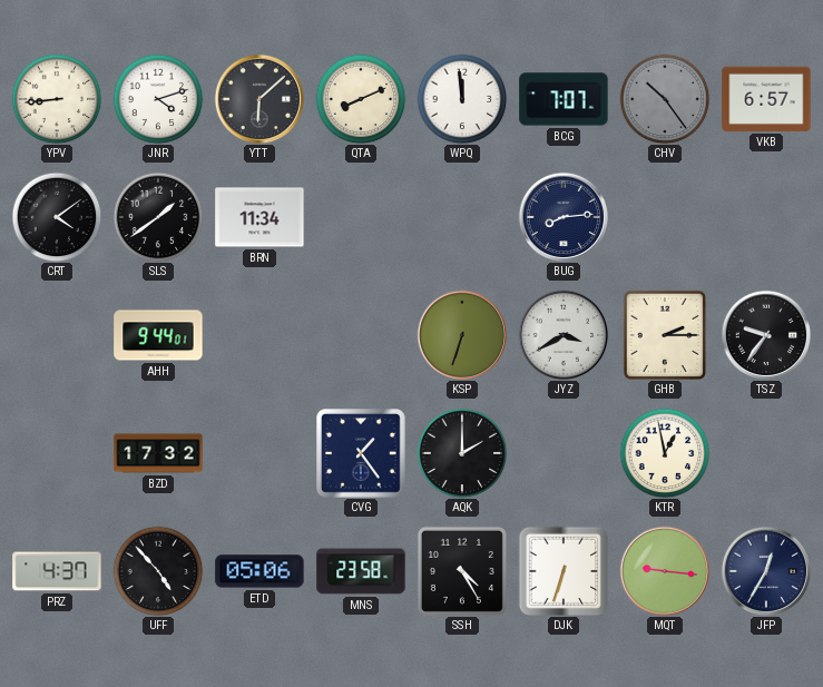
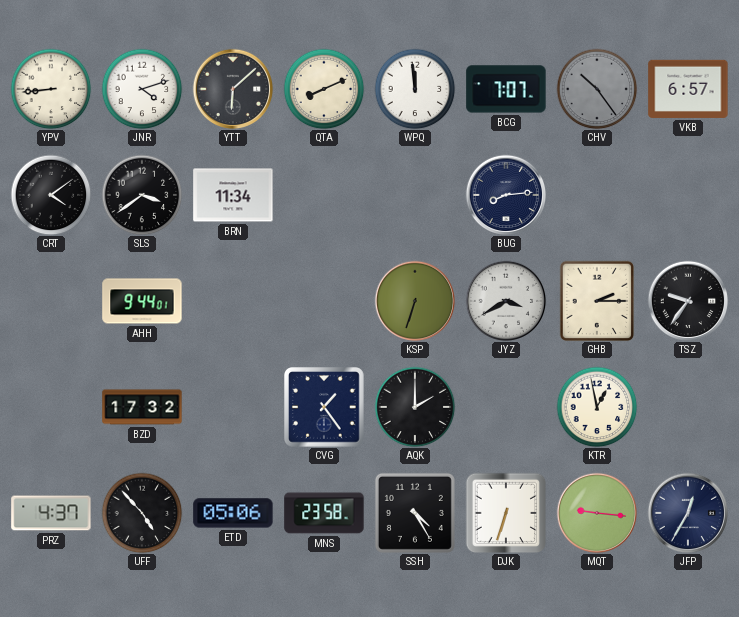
SLS: 1:39 -> 3:39 (142, 195)
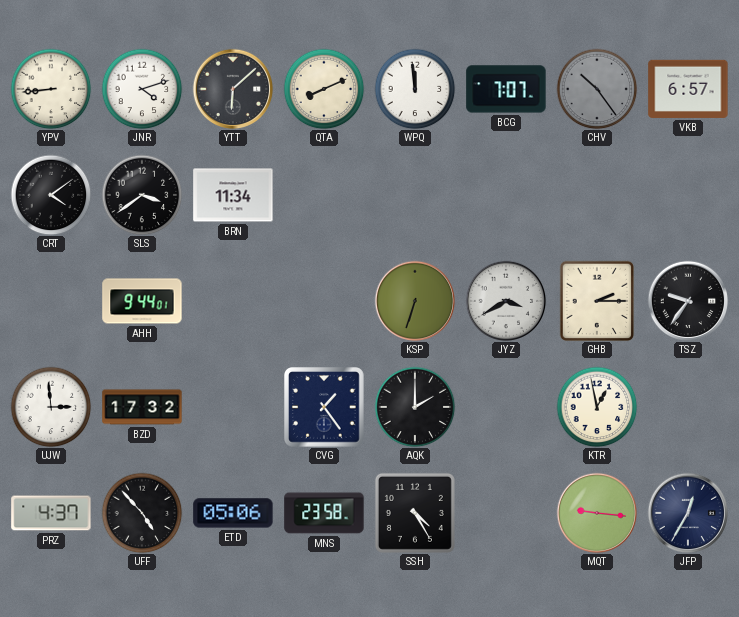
BUG: 8:14 -> none (506, 195)
UJW: none -> 2:59 (51, 407)
DJK: 6:33 -> none (506, 513)
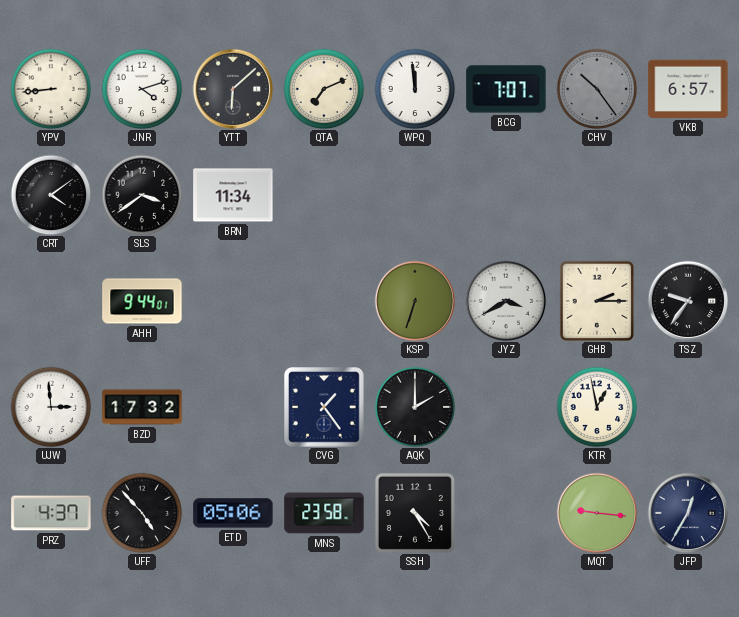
QTA: 8:11 -> 7:11 (324, 89)
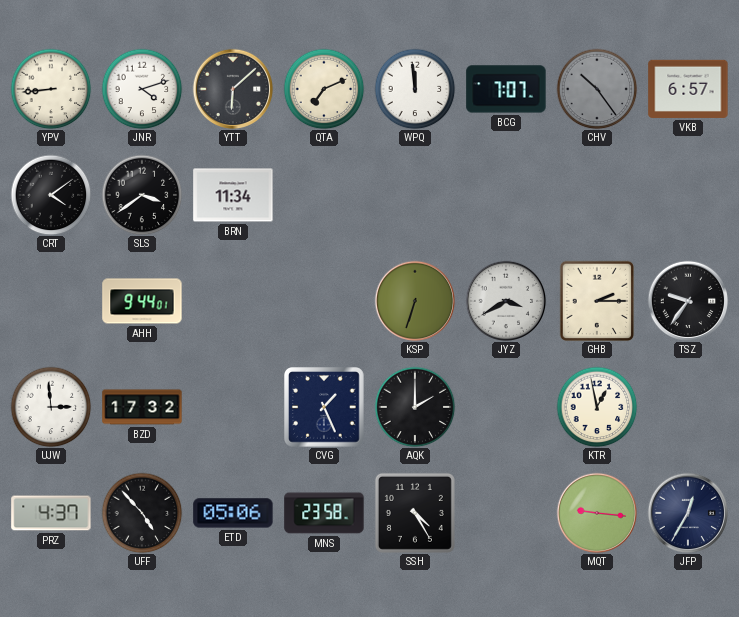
CVG: 1:24 -> 1:26 (324, 407)
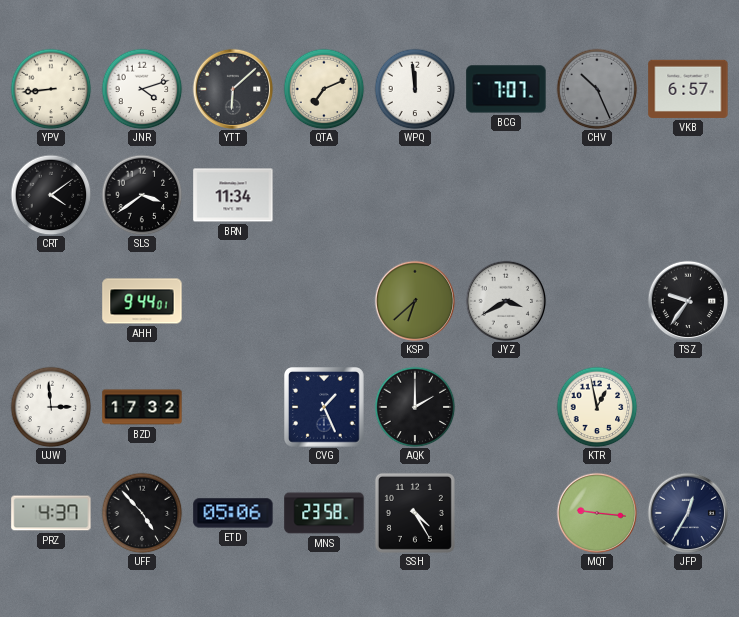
CHV: 10:24 -> 10:26 (597, 89)
KSP: 6:33 -> 6:38 (415, 301)
GHB: 2:15 -> none (597, 301)
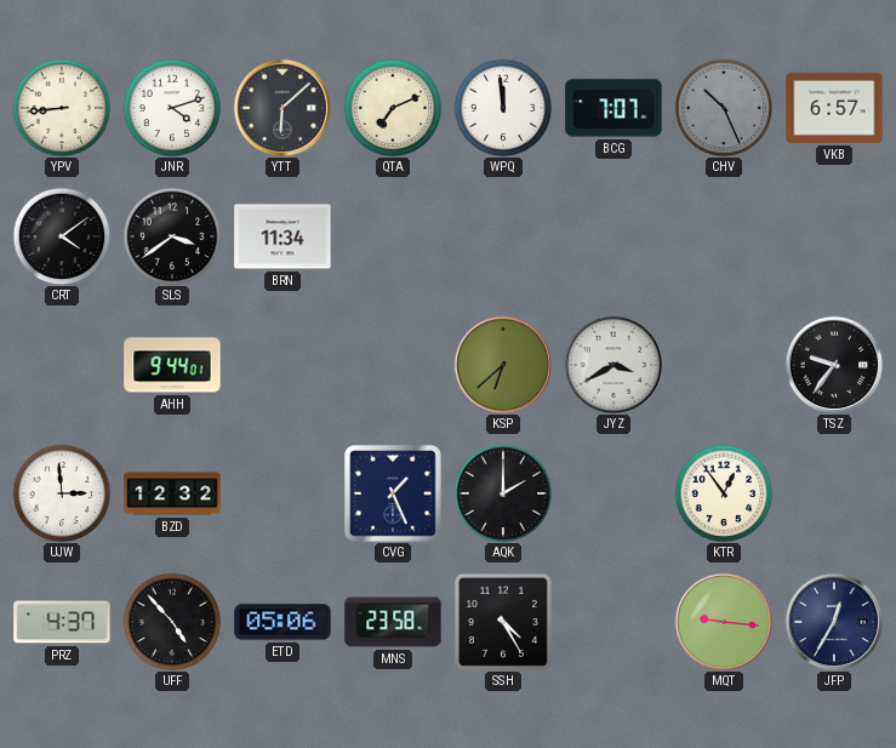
BZD: 17:32 -> 12:32 (172, 493)
KTR: 12:58 -> 12:54 (724, 493)
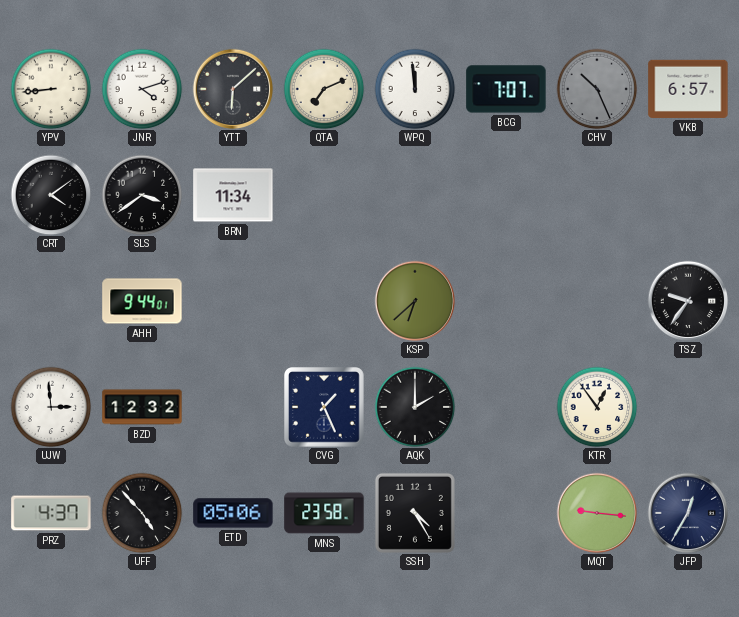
JYZ: 3:40 -> none (613, 365)
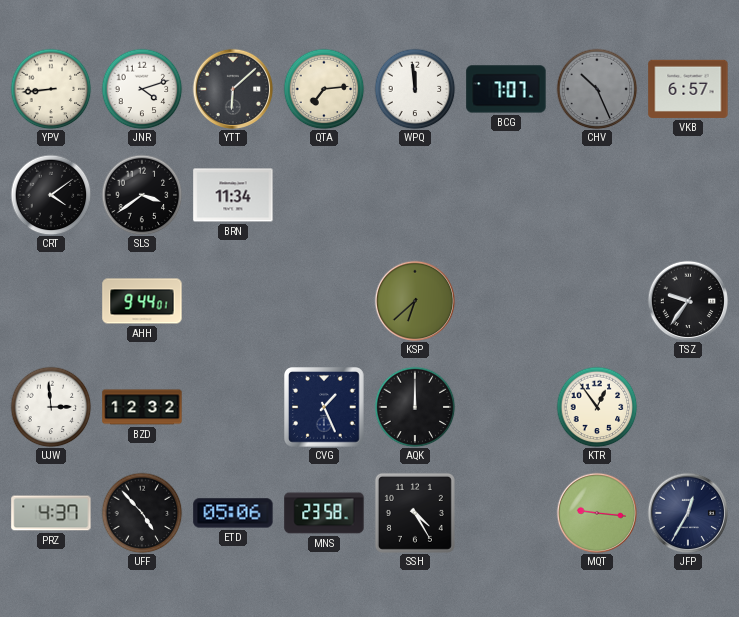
QTA: 7:11 -> 7:14 (324, 89)
AQK: 2:00 -> 12:00 (415, 407)
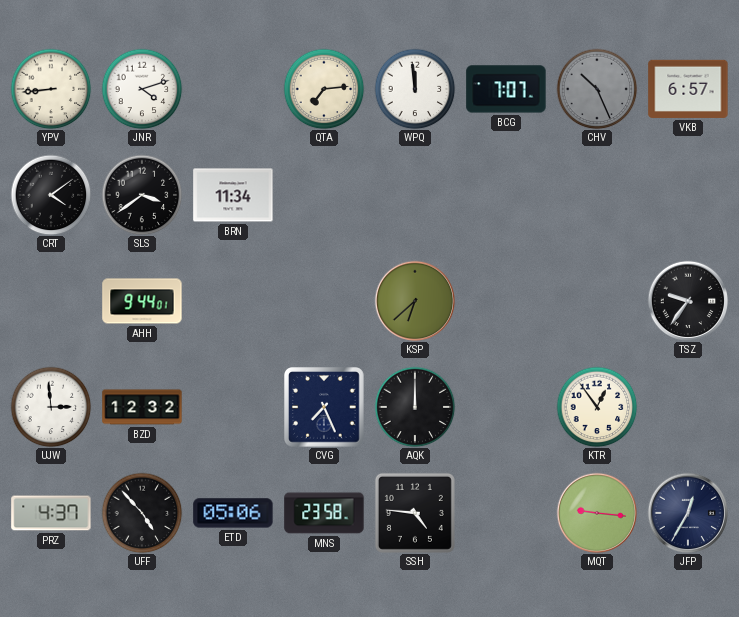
YTT: 6:08 -> none (233, 89)
CVG: 1:26 -> 7:26 (324, 407)
SSH: 4:25 -> 4:46 (415, 513)
